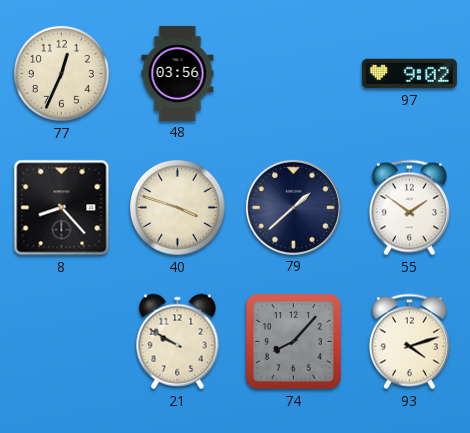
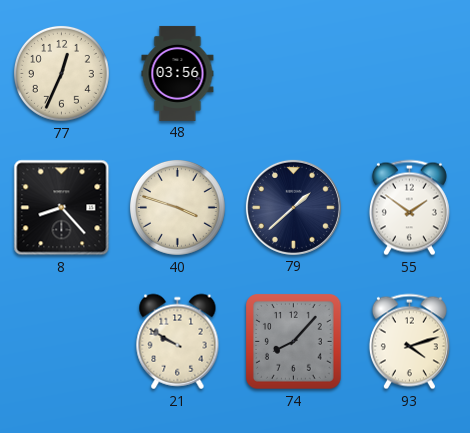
97: 9:02 -> none (409, 74)
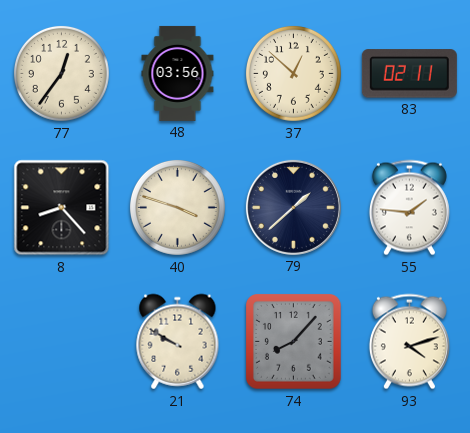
77: 12:34 -> 12:36 (61, 73)
37: none -> 12:52 (293, 73)
83: none -> 02:11 (409, 74)
55: 1:51 -> 1:46 (409, 208)
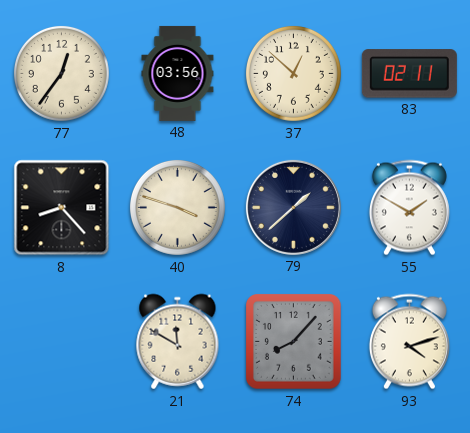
55: 1:46 -> 1:50 (409, 208)
21: 9:50 -> 11:50 (178, 342)
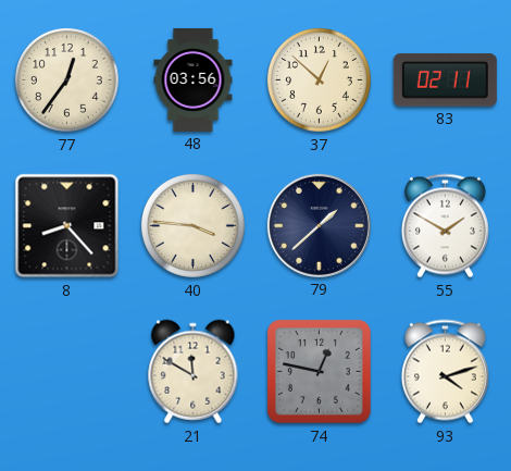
40: 3:48 -> 3:46 (192, 225)
74: 8:07 -> 12:47 (320, 372)
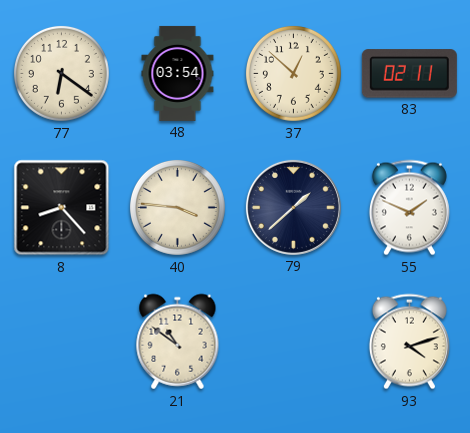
77: 12:36 -> 6:21 (61, 73)
48: 03:56 -> 03:54 (178, 73)
55: 1:50 -> 1:49 (409, 208)
21: 11:50 -> 10:51 (178, 342)
74: 12:47 -> none (320, 372)
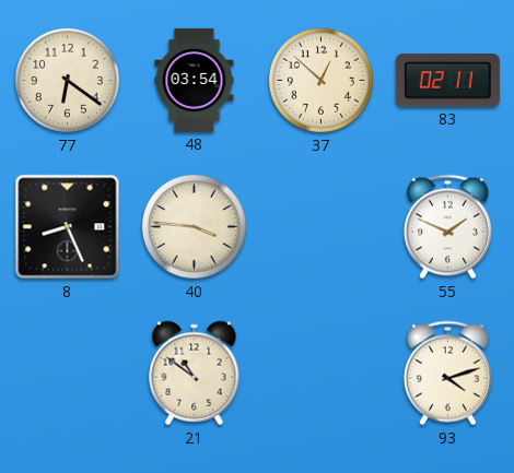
8: 8:23 -> 8:26 (68, 227)
79: 1:38 -> none (293, 207)
